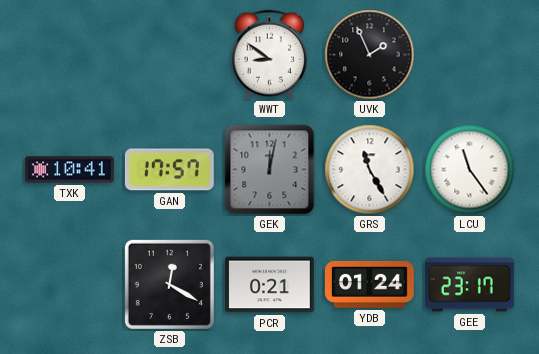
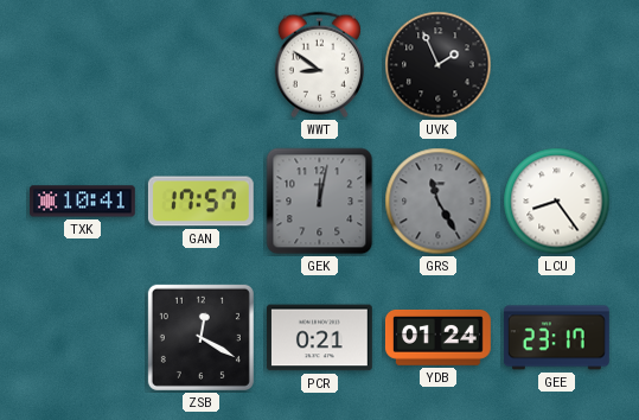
GRS dial: white -> grey (439, 202)
LCU: 11:24 -> 8:24 (557, 202)
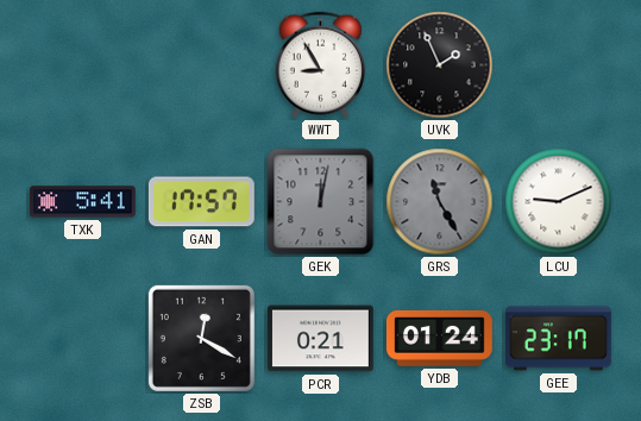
WWT: 8:51 -> 8:55 (320, 65)
TXK: 10:41 -> 5:41 (82, 202)
LCU: 8:24 -> 9:11 (559, 202)
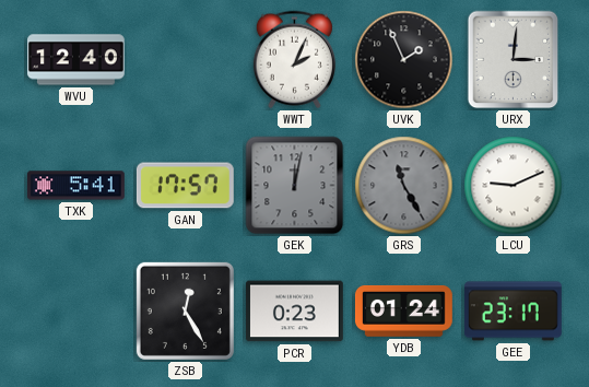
WVU: none -> 12:40 (76, 60)
WWT: 8:55 -> 2:04 (294, 60)
URX: none -> 3:01 (514, 60)
ZSB: 12:20 -> 12:25 (185, 310)
PCR: 0:21 -> 0:23 (294, 312)
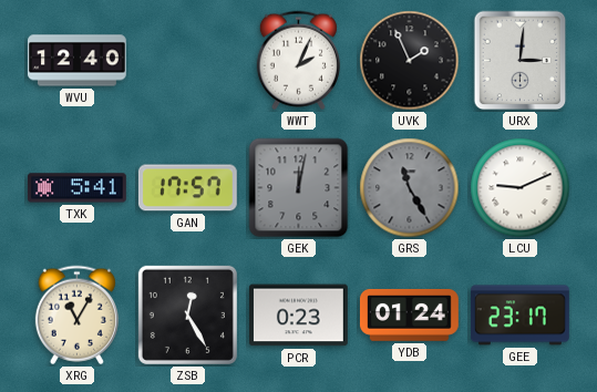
XRG: none -> 11:05 (76, 316)
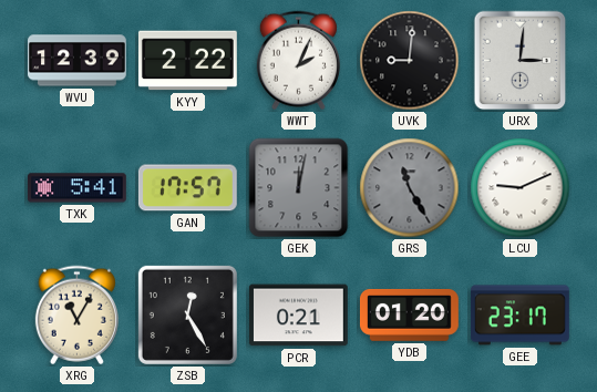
WVU: 12:40 -> 12:39 (78, 61)
KYY: none -> 2:22 (187, 61)
UVK: 1:56 -> 9:01 (410, 61)
PCR: 0:23 -> 0:21 (298, 316)
YDB: 01:24 -> 01:20 (409, 314)
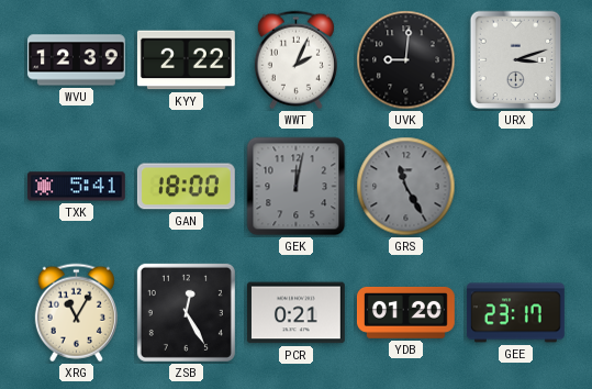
URX: 3:01 -> 3:12 (516, 60)
GAN: 17:57 -> 18:00 (186, 187)
LCU: 9:11 -> none (521, 188)
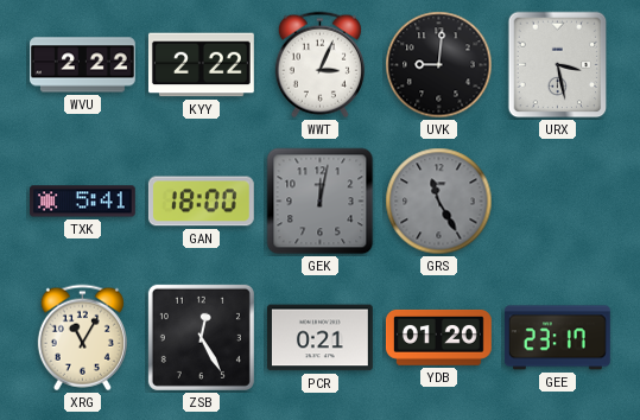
WVU: 12:39 -> 2:22 (83, 65)
WWT: 2:04 -> 3:04 (319, 65)
URX: 3:12 -> 3:28 (558, 65)
